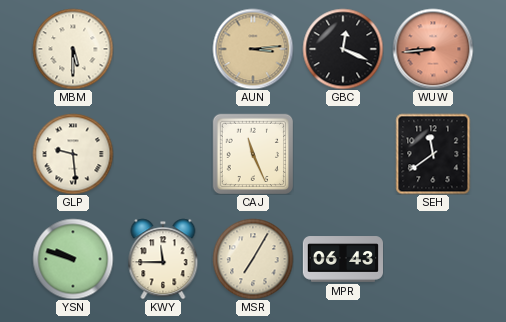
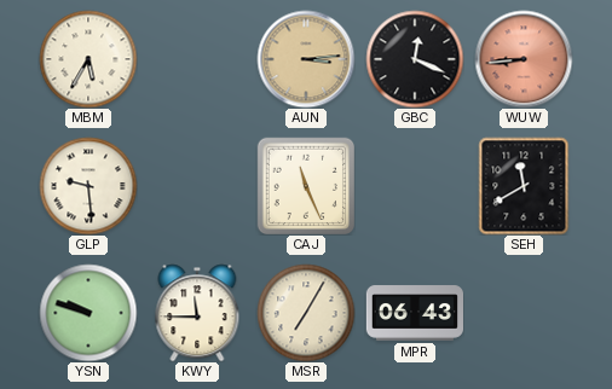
MBM: 5:30 -> 5:35 (88, 59)
SEH: 11:39 -> 11:40 (524, 186)
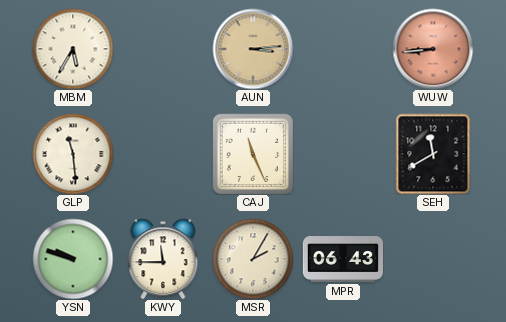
GBC: 12:19 -> none (415, 59)
GLP: 9:29 -> 11:29 (73, 154)
MSR: 7:05 -> 2:05 (253, 259)
